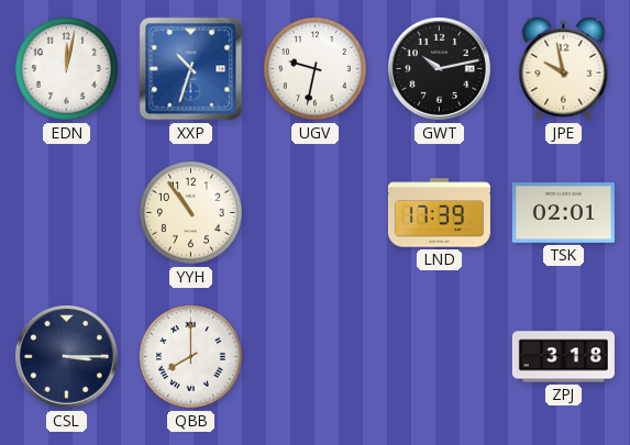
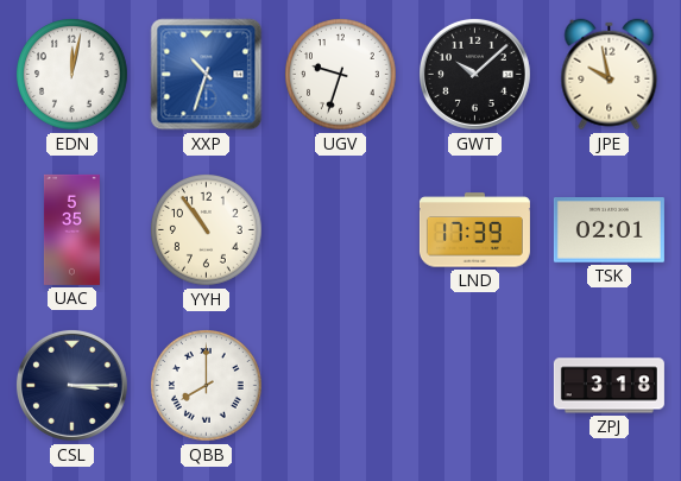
UGV: 9:32 -> 9:33 (341, 75)
GWT: 10:13 -> 10:08 (474, 74)
UAC: none -> 5:35 (71, 229)
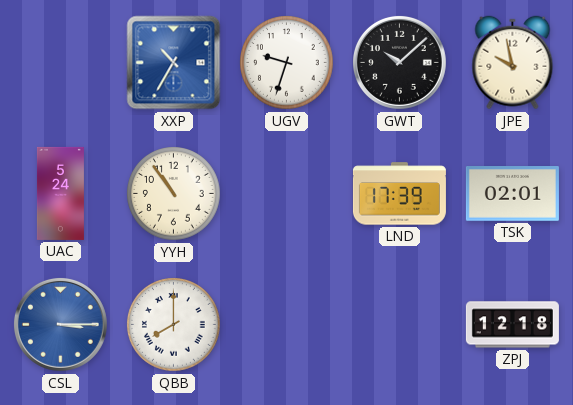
EDN: 12:02 -> none (72, 75)
XXP: 10:33 -> 10:35 (174, 63)
UAC: 5:35 -> 5:24 (60, 193)
CSL dial: navy -> blue (60, 324)
ZPJ: 3:18 -> 12:18 (512, 325)
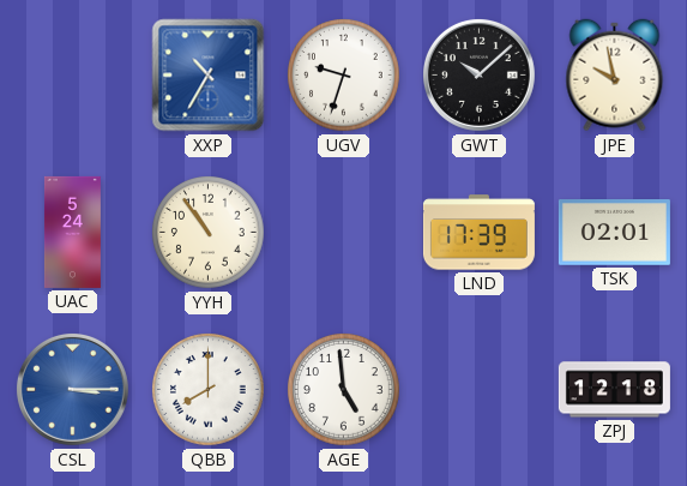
AGE: none -> 4:59 (344, 390)
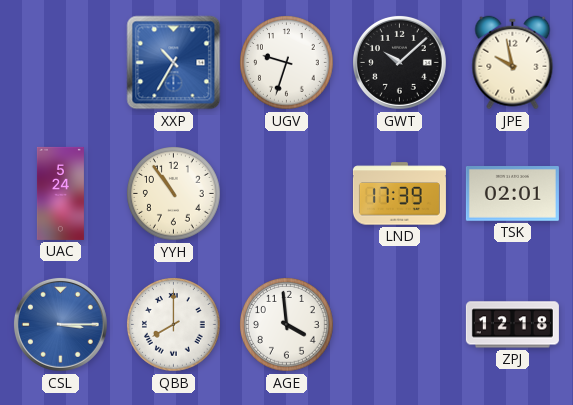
AGE: 4:59 -> 3:59 (287, 325)
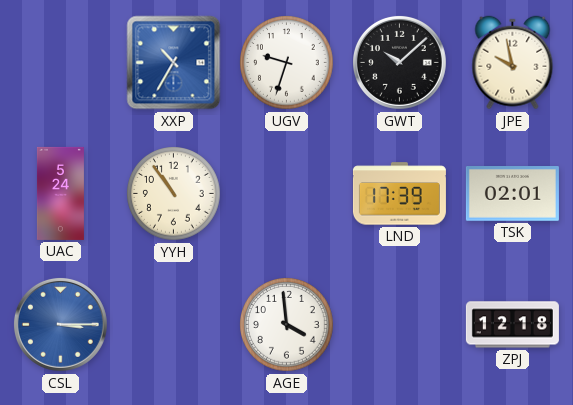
QBB: 8:00 -> none (174, 325)
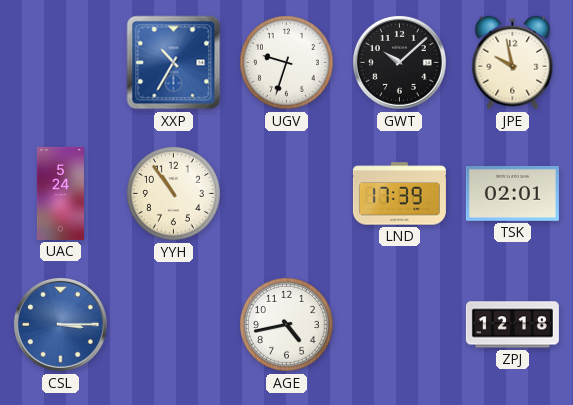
AGE: 3:59 -> 4:43 (287, 325)
